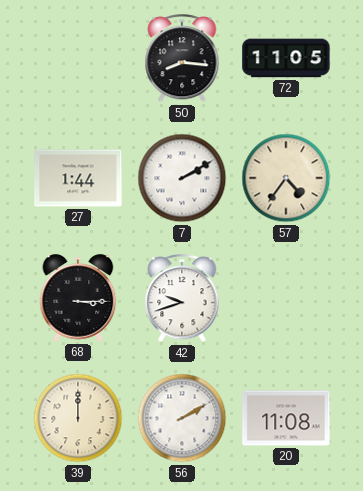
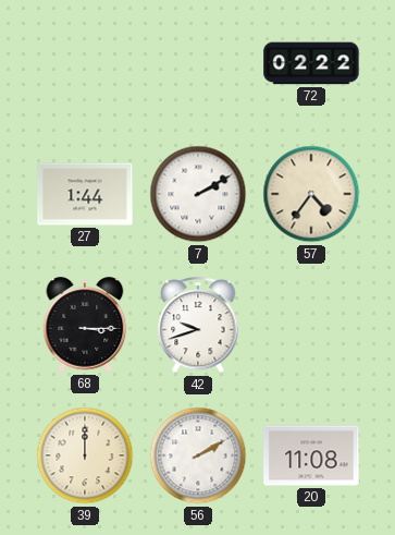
50: 8:16 -> none (182, 59)
72: 11:05 -> 02:22 (311, 63)
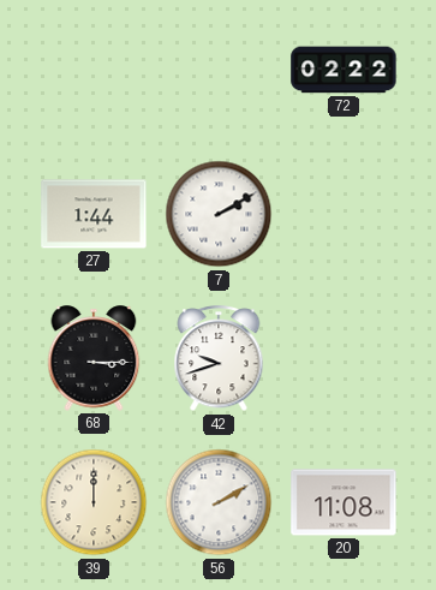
57: 4:36 -> none (311, 194)
